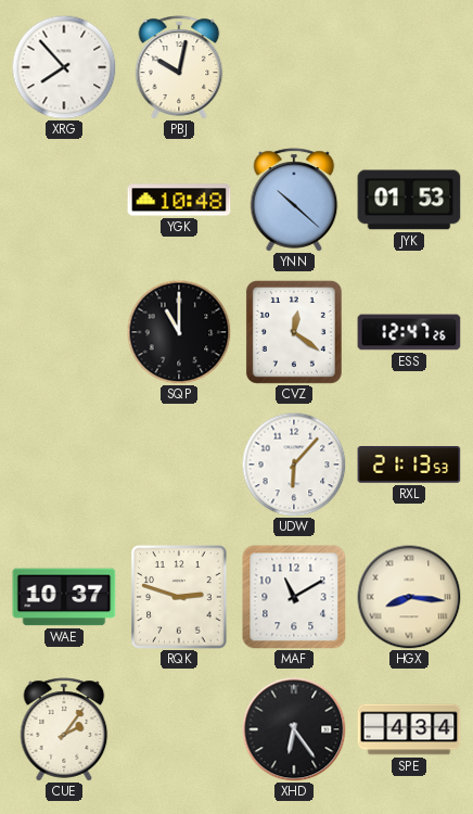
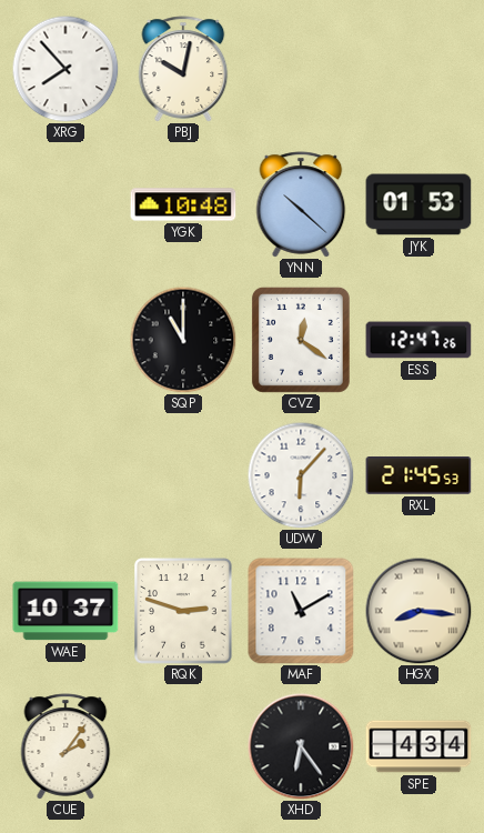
RXL: 21:13 -> 21:45 (419, 476)
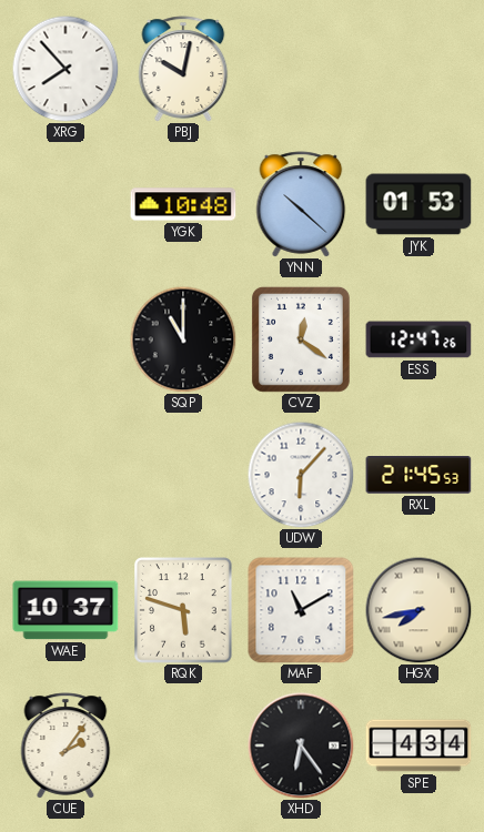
RQK: 2:48 -> 5:48 (183, 610)
HGX: 8:16 -> 7:43 (419, 610)
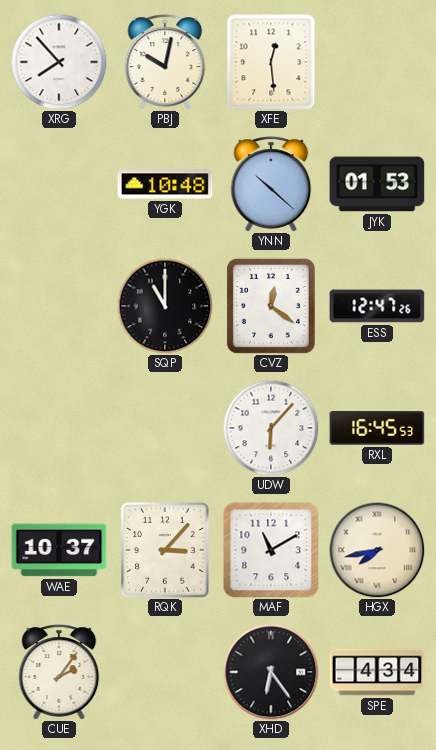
XFE: none -> 12:29 (271, 62)
RXL: 21:45 -> 16:45 (377, 429)
RQK: 5:48 -> 3:07 (165, 550)
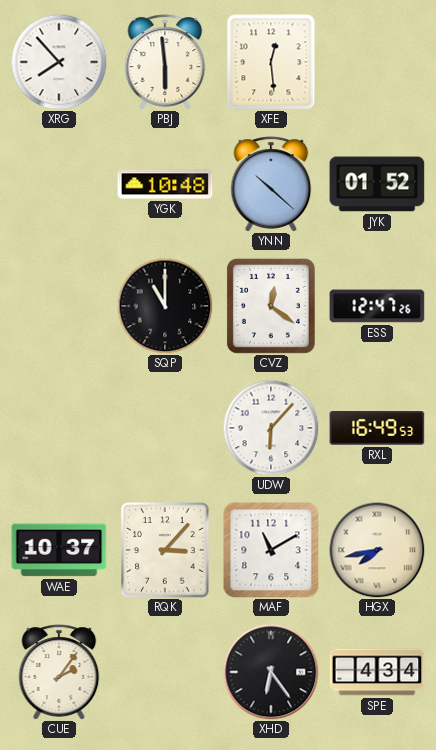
PBJ: 10:02 -> 5:59 (165, 62)
JYK: 01:53 -> 01:52 (377, 184)
RXL: 16:45 -> 16:49 (377, 429)
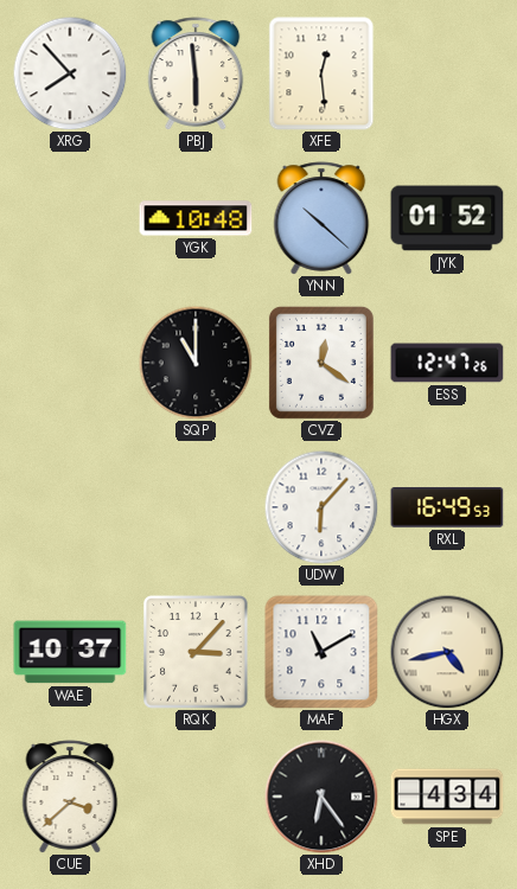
HGX: 7:43 -> 4:43 (447, 652)
CUE: 2:06 -> 3:38 (70, 797)
